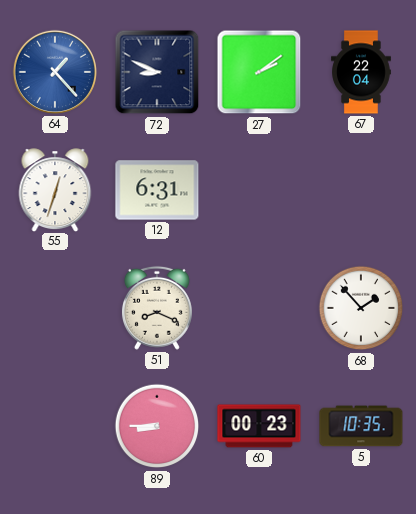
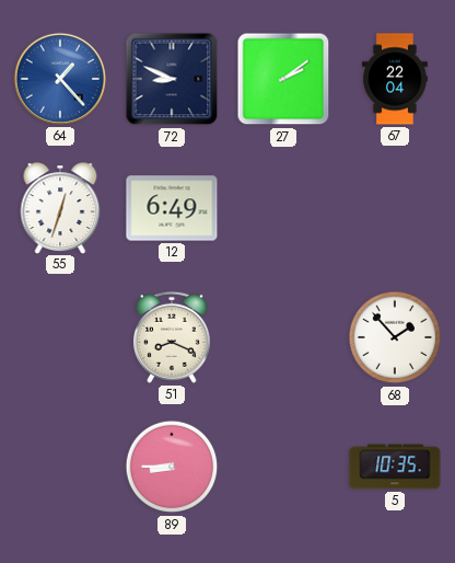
12: 6:31 -> 6:49 (172, 208)
60: 00:23 -> none (259, 426)
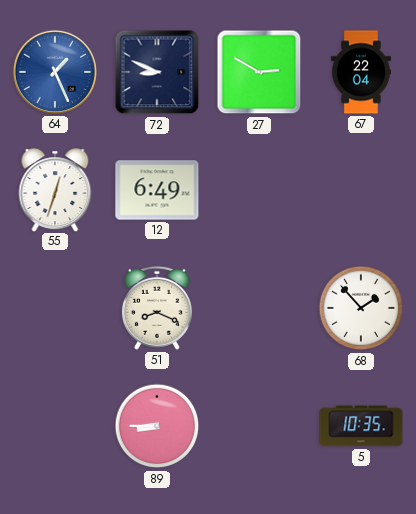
64: 1:23 -> 1:26 (55, 72)
27: 2:09 -> 2:50 (259, 72)
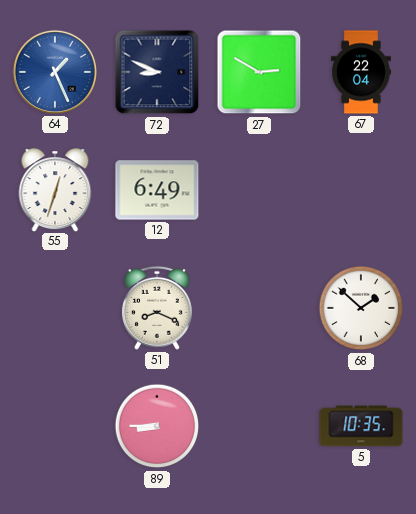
68: 1:53 -> 1:52 (361, 308)
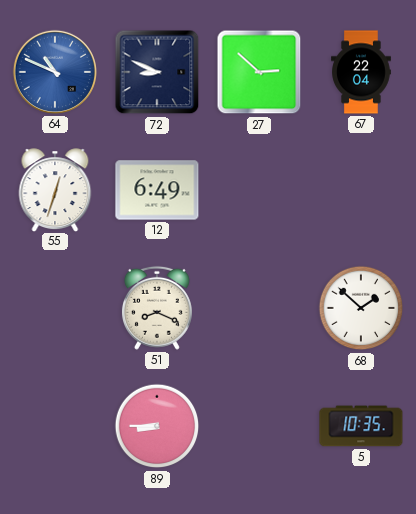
64: 1:26 -> 10:49 (55, 72)
27: 2:50 -> 2:52 (259, 72)
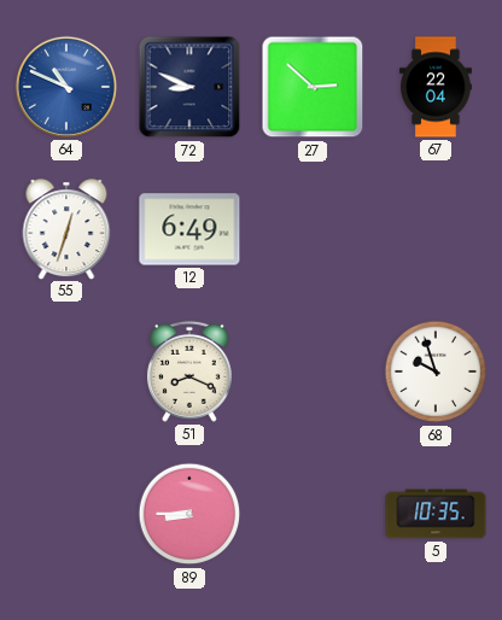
68: 1:52 -> 9:57 (436, 372)
